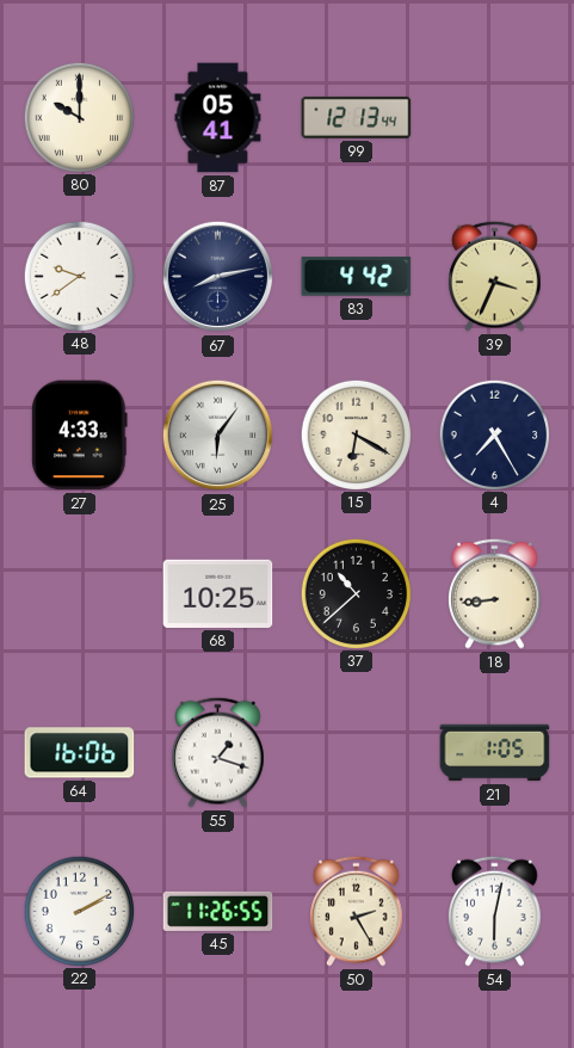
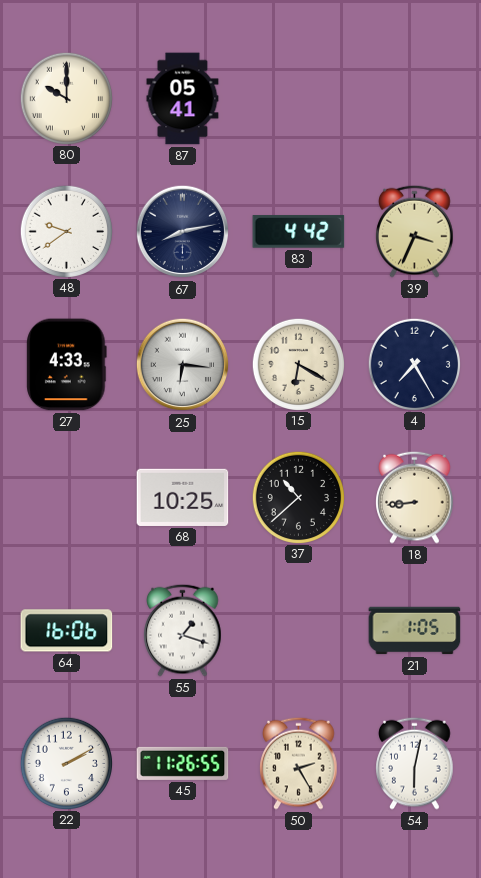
99: 12:13 -> none (357, 117)
25: 6:06 -> 6:16 (183, 365)
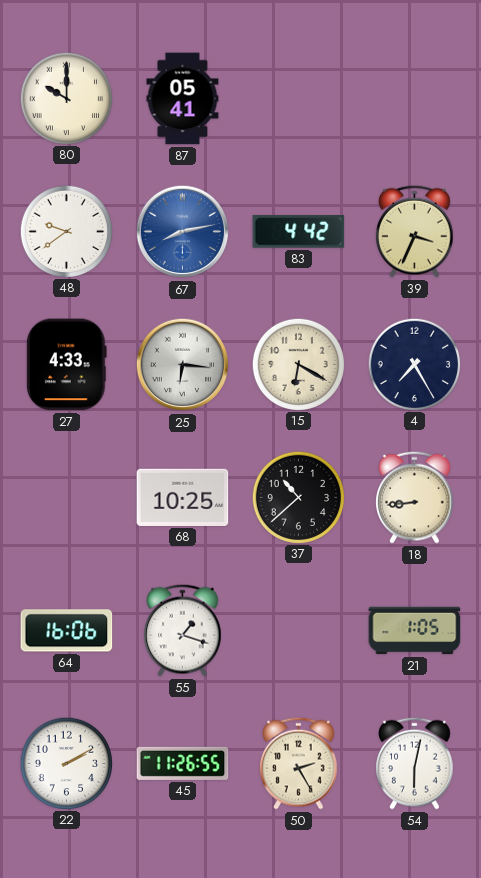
67 dial: navy -> blue (183, 232)
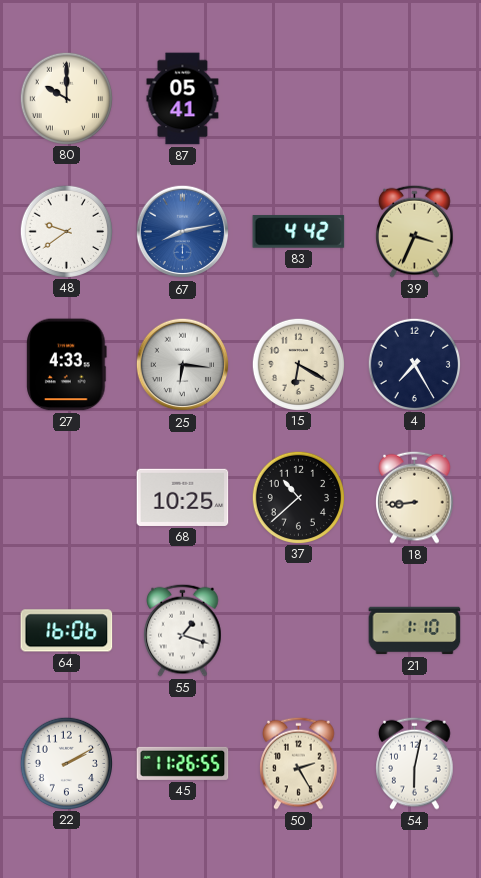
21: 1:05 -> 1:10 (415, 631)
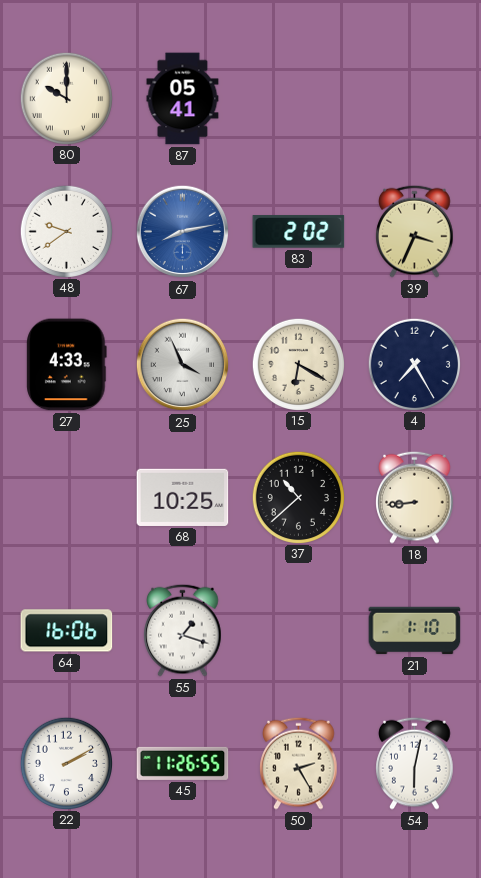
83: 4:42 -> 2:02 (299, 232)
25: 6:16 -> 3:56 (183, 365)
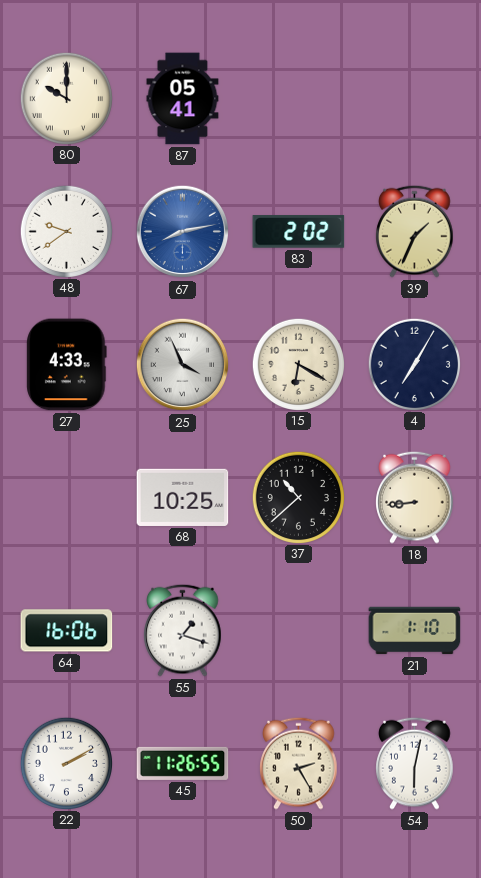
39: 3:34 -> 1:34 (415, 231)
4: 7:25 -> 7:05 (414, 364)
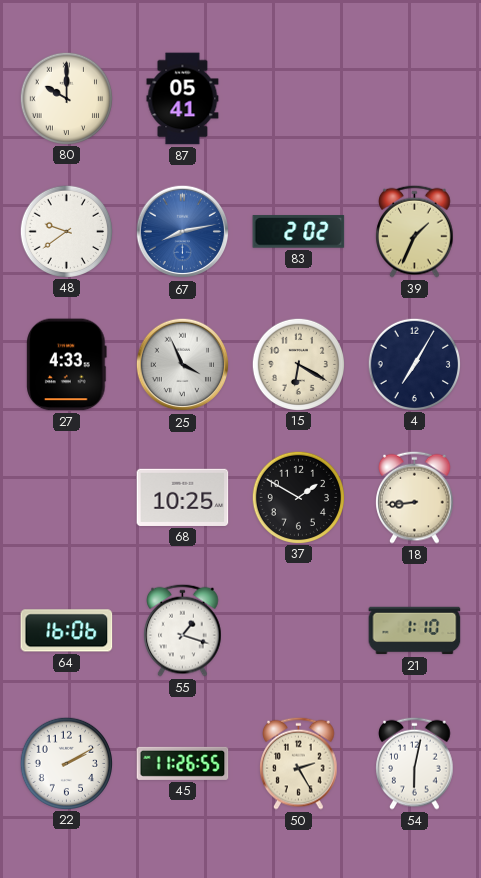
37: 10:38 -> 1:50 (298, 497)
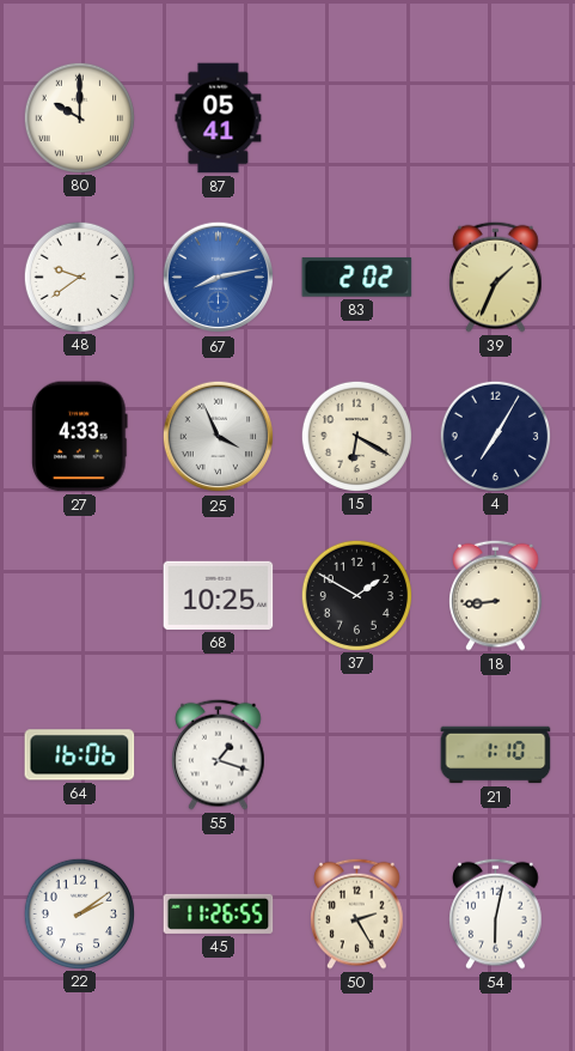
22: 2:10 -> 2:09 (79, 913)
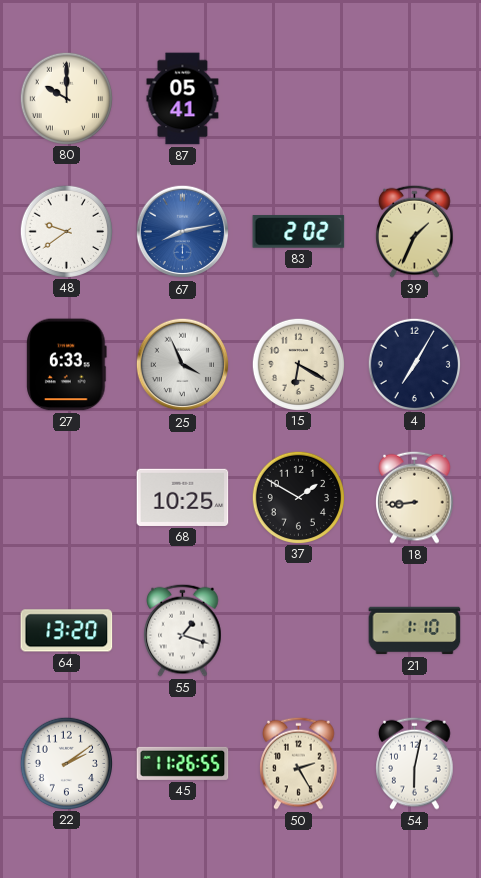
27: 4:33 -> 6:33 (67, 365)
64: 16:06 -> 13:20 (67, 631)
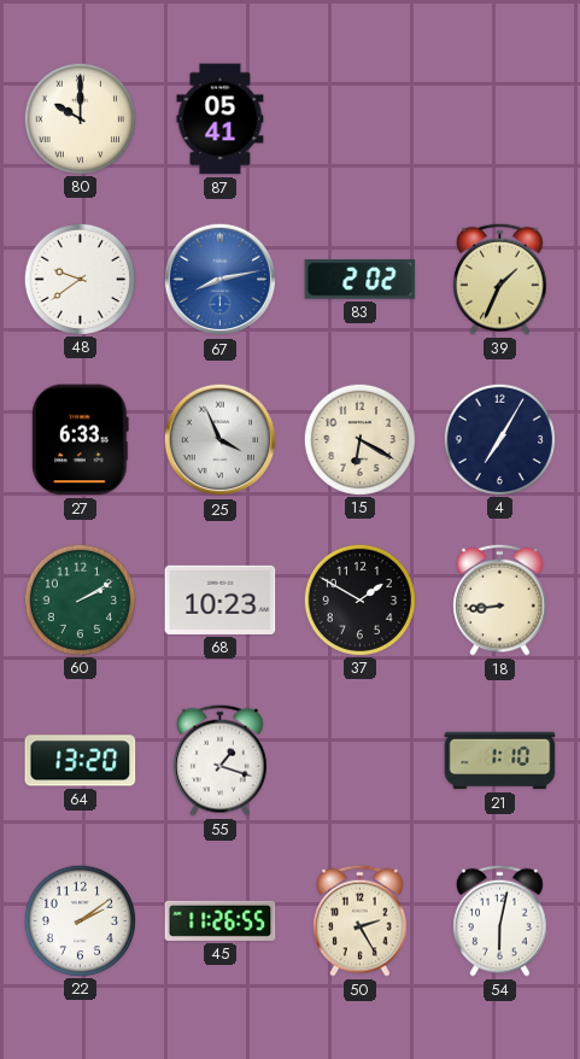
60: none -> 2:10 (80, 599)
68: 10:25 -> 10:23 (221, 599)
